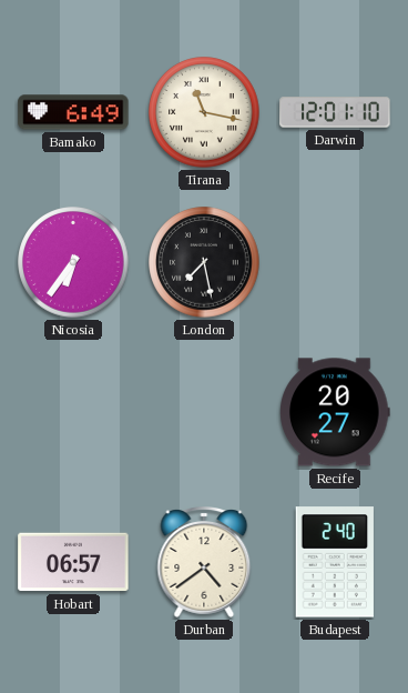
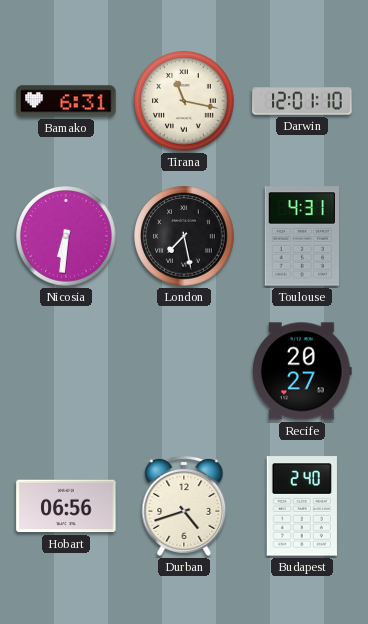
Bamako: 6:49 -> 6:31 (66, 101)
Nicosia: 6:36 -> 6:31 (66, 236)
Toulouse: none -> 4:31 (302, 236)
Hobart: 06:57 -> 06:56 (66, 506)
Durban: 4:39 -> 4:42 (184, 507)
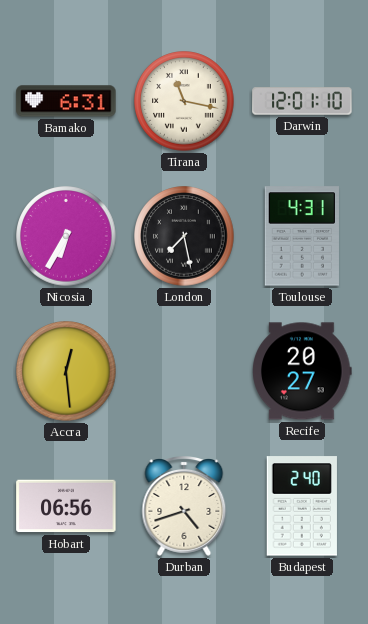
Nicosia: 6:31 -> 6:35 (66, 236)
Accra: none -> 12:29 (66, 371)
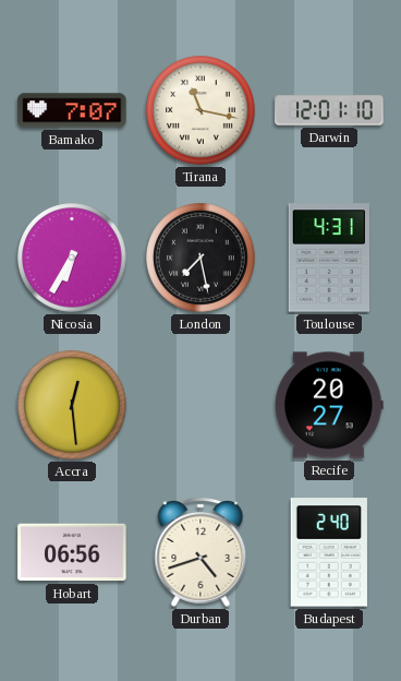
Bamako: 6:31 -> 7:07 (72, 110)
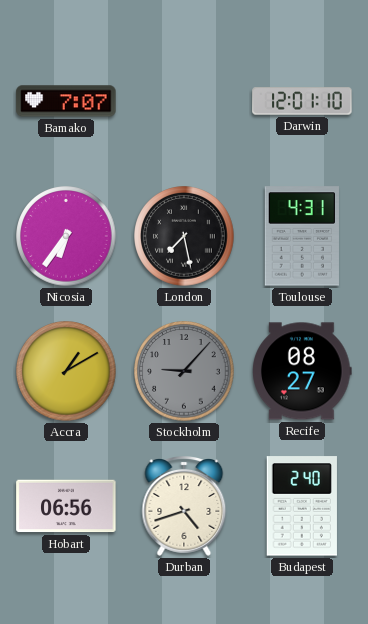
Tirana: 11:17 -> none (200, 110)
Nicosia: 6:35 -> 6:36 (66, 236)
Accra: 12:29 -> 1:10 (66, 371)
Stockholm: none -> 9:07 (184, 371)
Recife: 20:27 -> 08:27 (303, 371)
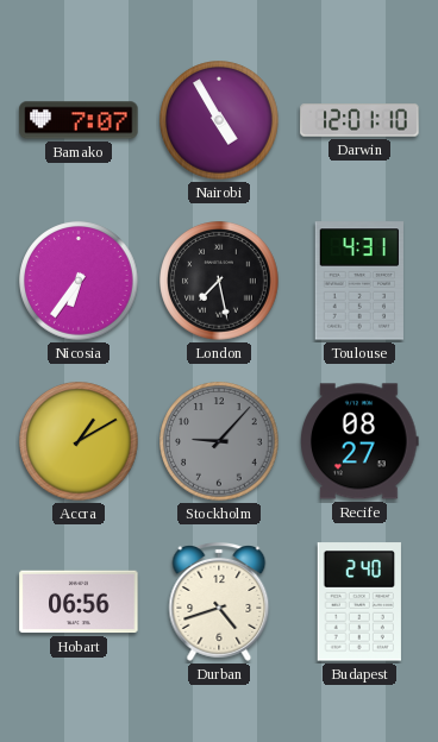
Nairobi: none -> 4:55 (219, 120)
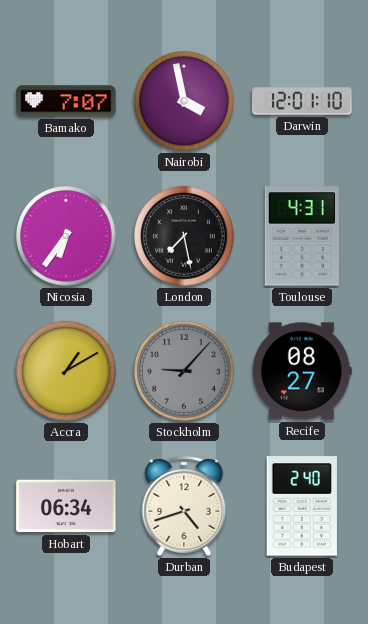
Nairobi: 4:55 -> 3:58 (184, 101)
Hobart: 06:56 -> 06:34 (66, 506)
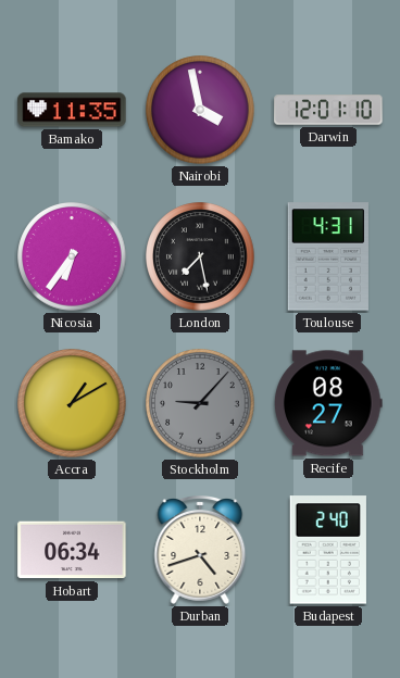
Bamako: 7:07 -> 11:35 (72, 110)
